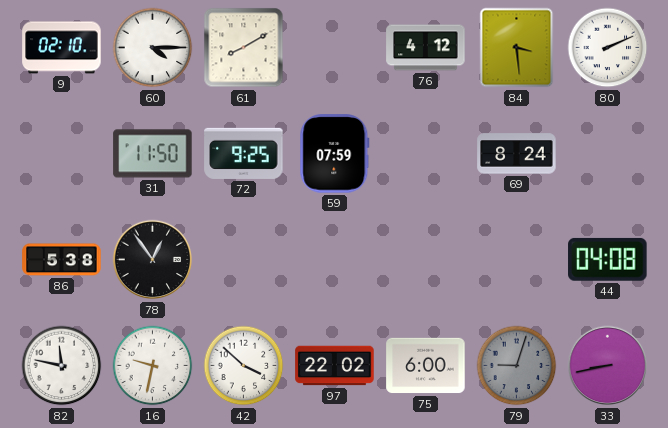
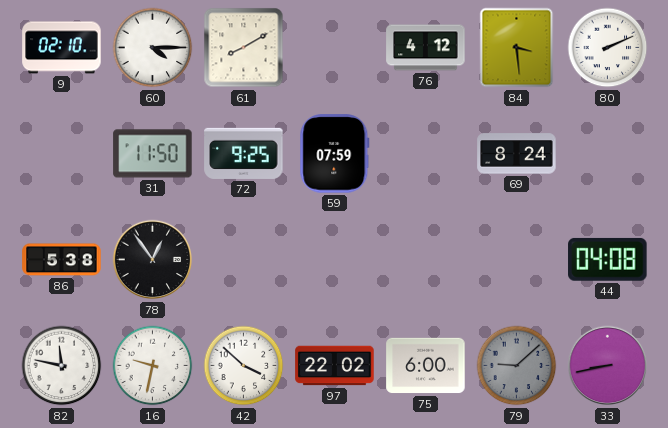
79: 9:03 -> 9:08 (517, 366)
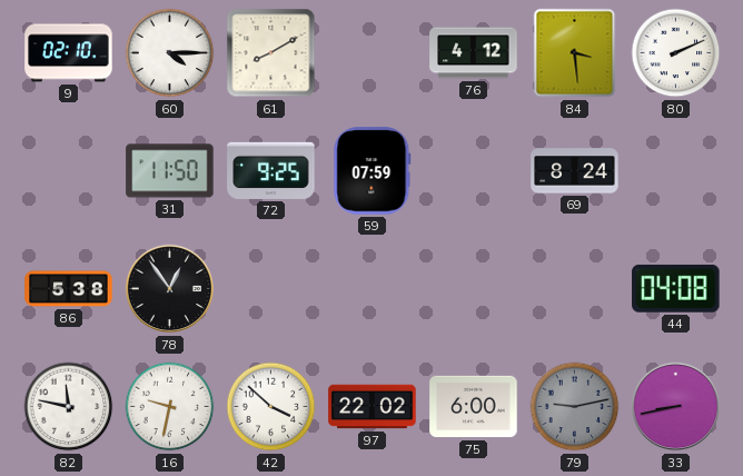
79: 9:08 -> 9:13 (575, 407)
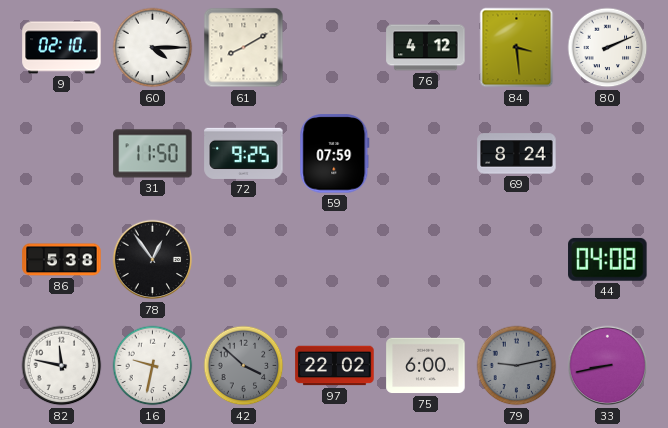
42 dial: white -> grey (244, 366)
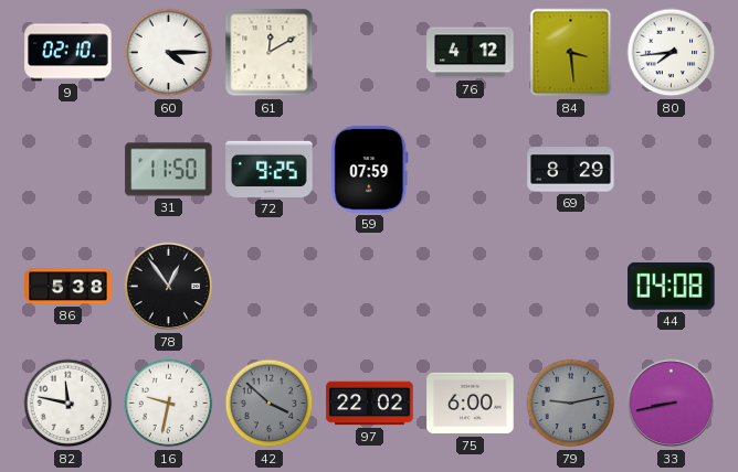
61: 8:10 -> 12:10 (270, 53)
80: 2:11 -> 7:44 (672, 53)
69: 8:24 -> 8:29 (571, 170)
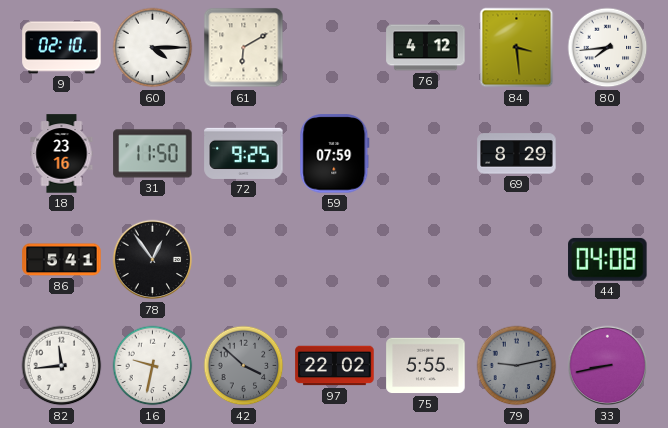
61: 12:10 -> 6:10 (244, 48)
18: none -> 23:16 (62, 154)
86: 5:38 -> 5:41 (62, 260)
82: 11:47 -> 11:44 (62, 366)
75: 6:00 -> 5:55 (426, 366)
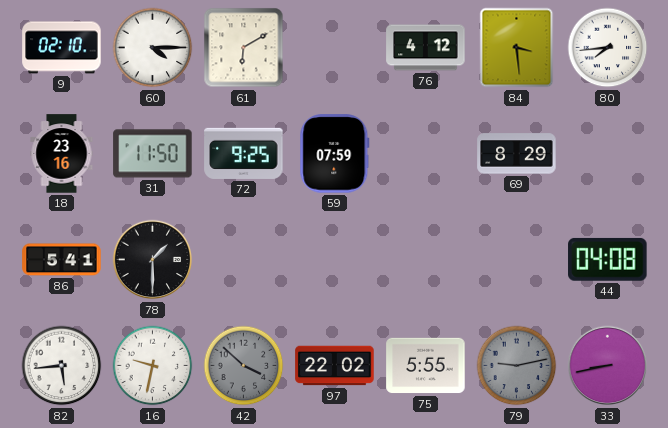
78: 12:54 -> 1:30 (153, 260)
82: 11:44 -> 5:44 (62, 366)
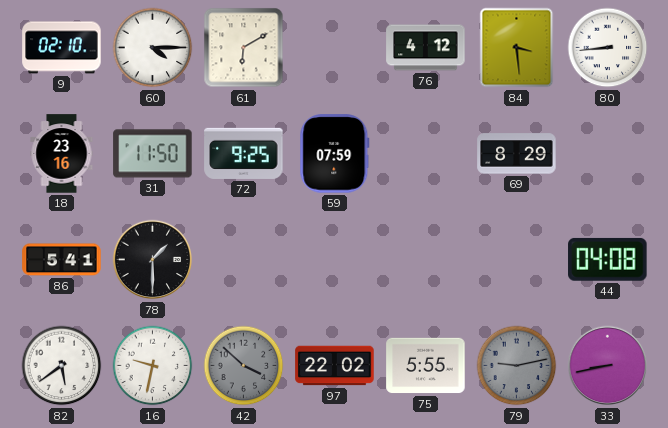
80: 7:44 -> 8:44 (608, 48)
82: 5:44 -> 5:39 (62, 366)
